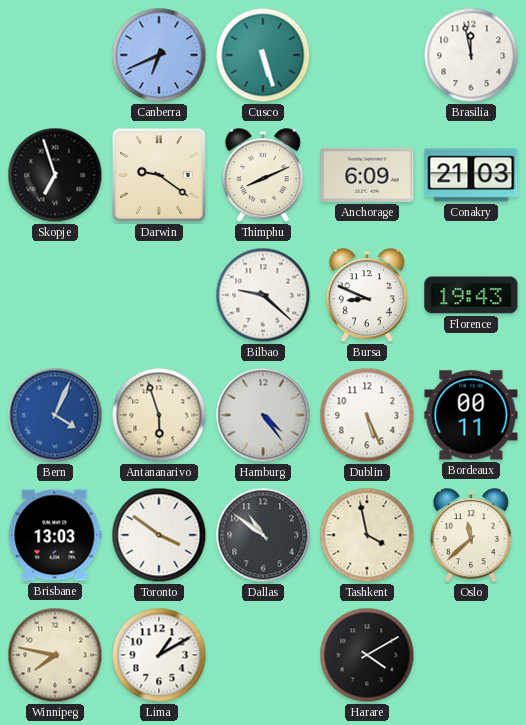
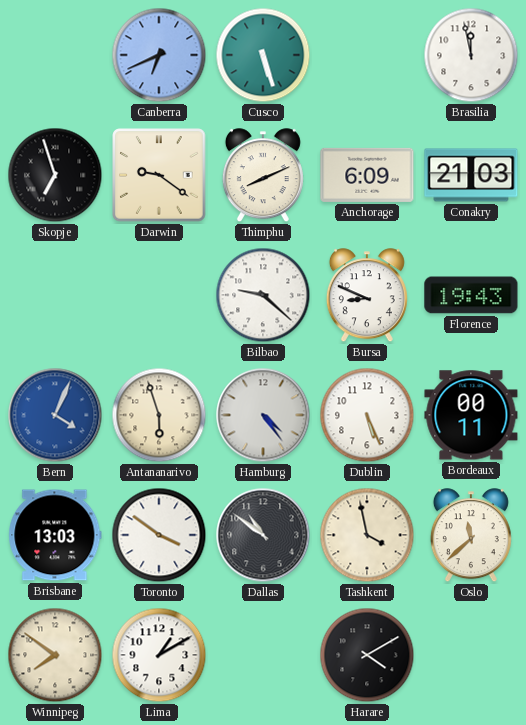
Winnipeg: 7:47 -> 7:51 (55, 655)
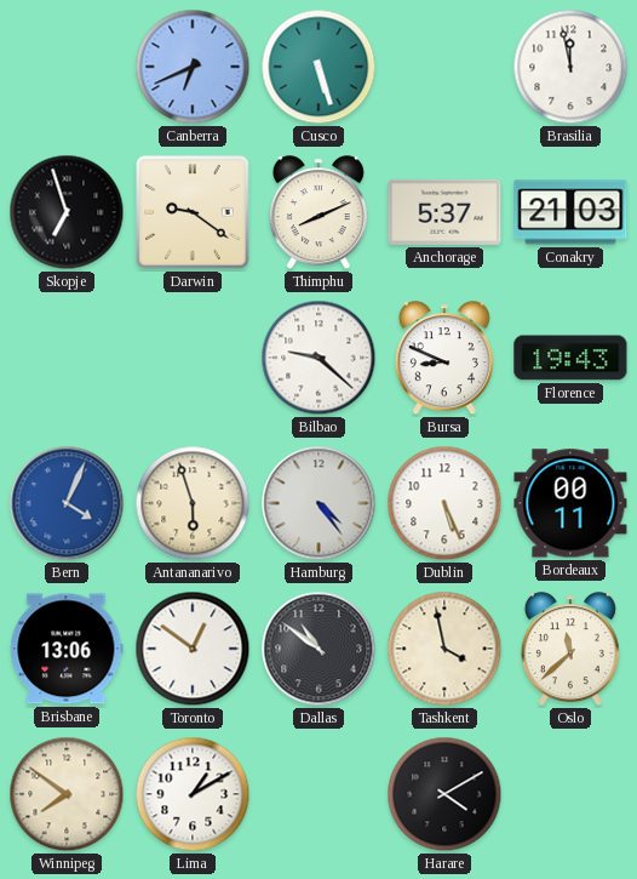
Anchorage: 6:09 -> 5:37 (444, 212)
Brisbane: 13:03 -> 13:06 (67, 649)
Toronto: 3:51 -> 12:51 (193, 649)
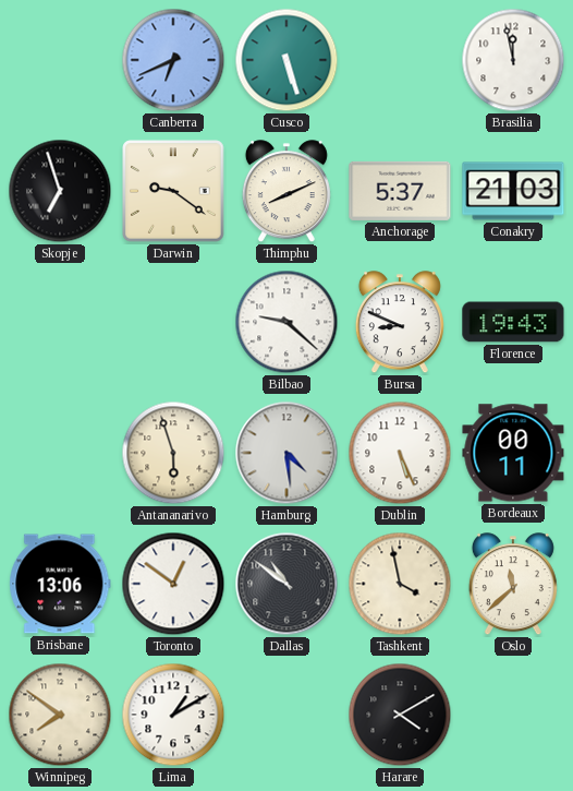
Bern: 4:04 -> none (67, 503)
Hamburg: 4:24 -> 4:29 (286, 453)
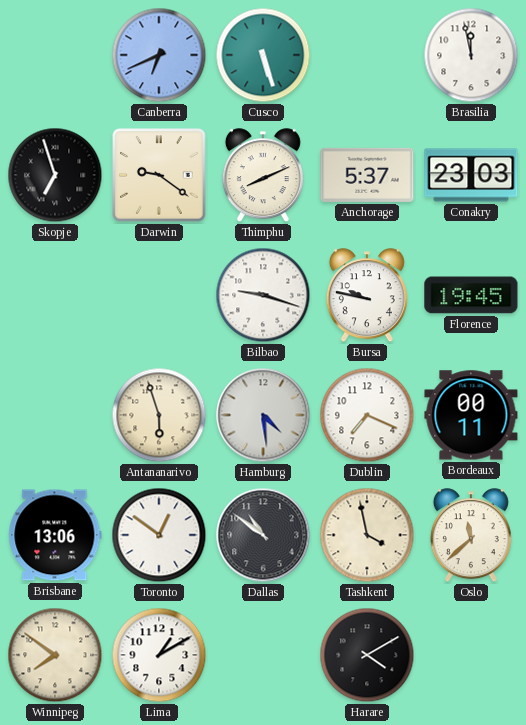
Conakry: 21:03 -> 23:03 (471, 175)
Bilbao: 9:22 -> 9:18 (263, 295)
Bursa: 8:49 -> 9:47 (367, 296)
Florence: 19:43 -> 19:45 (471, 295)
Dublin: 5:26 -> 7:19 (367, 415)
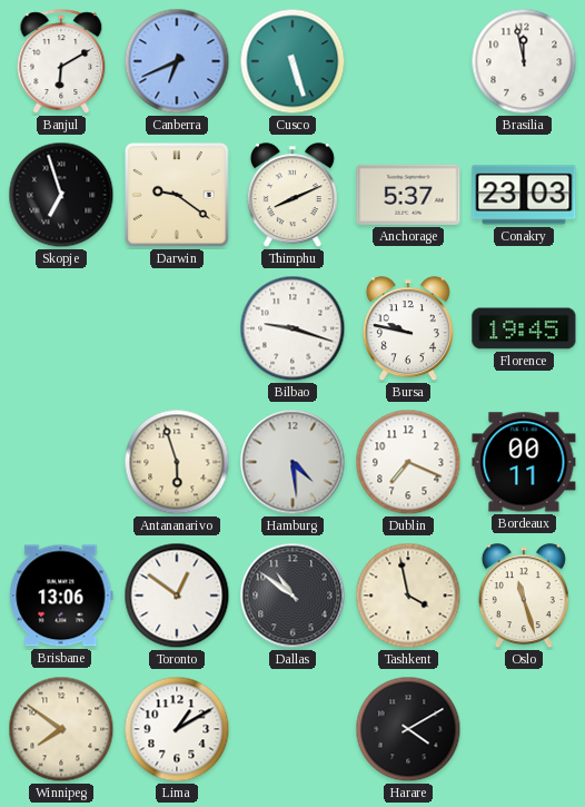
Banjul: none -> 6:10 (61, 61)
Oslo: 11:38 -> 11:27 (524, 597)
